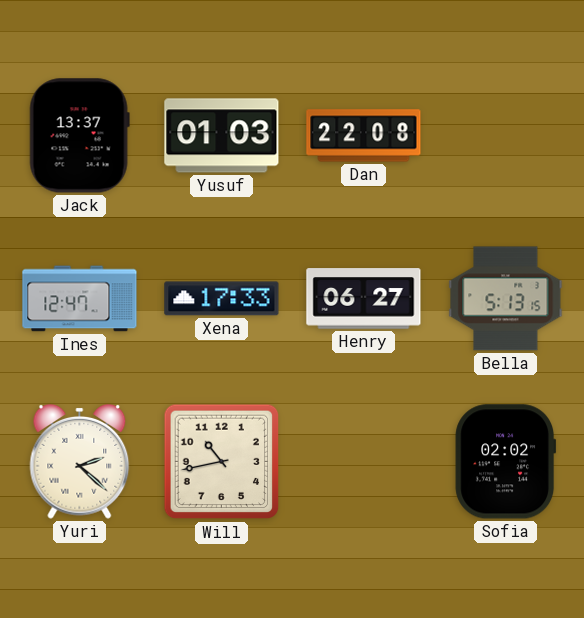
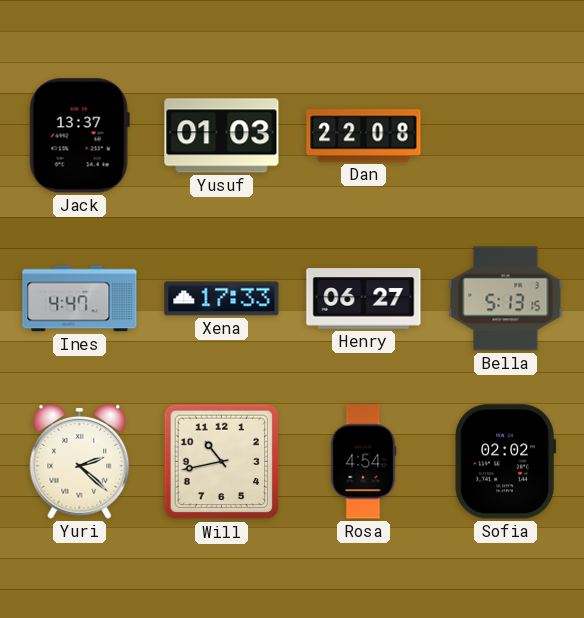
Ines: 12:47 -> 4:47 (80, 299)
Rosa: none -> 4:54 (363, 462)
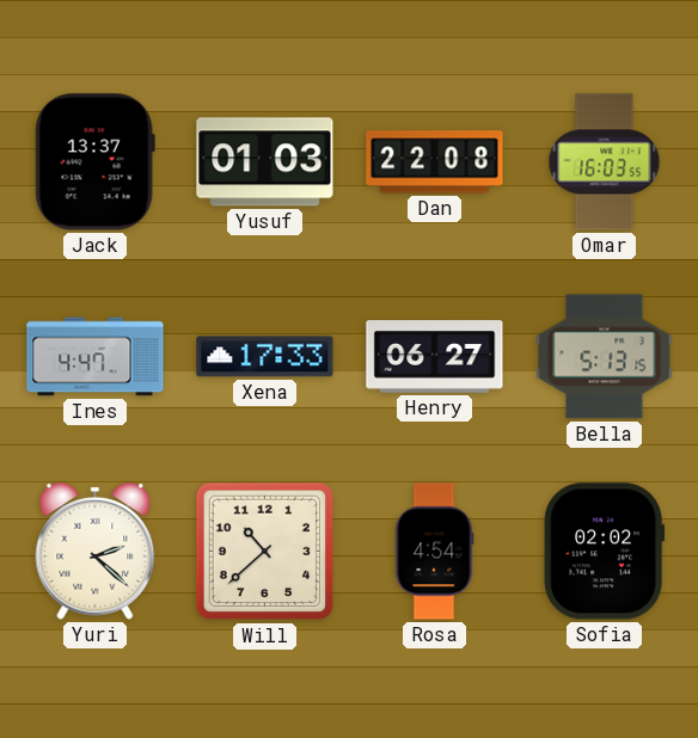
Omar: none -> 16:03 (605, 162)
Will: 10:43 -> 10:38 (265, 552)
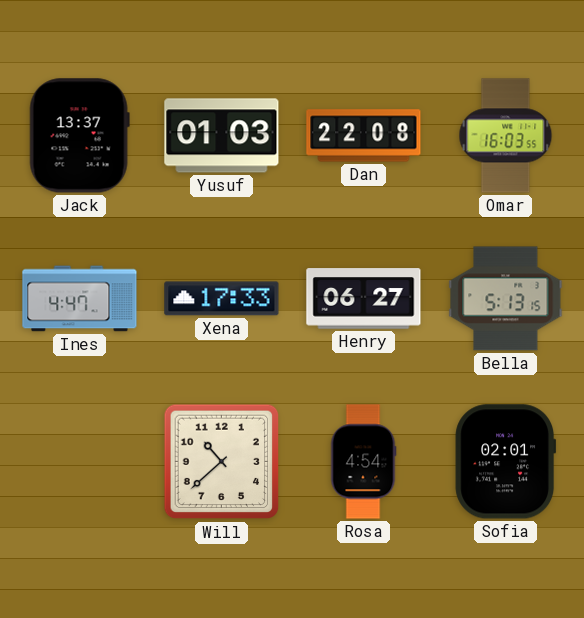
Yuri: 2:22 -> none (96, 552)
Sofia: 02:02 -> 02:01 (506, 462)
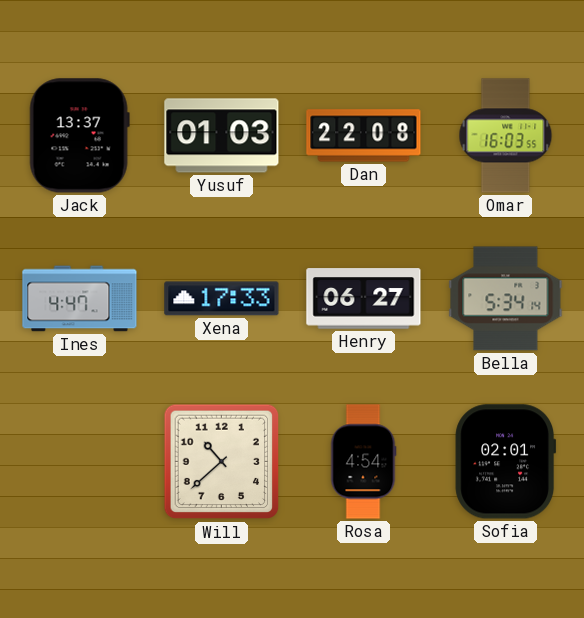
Bella: 5:13 -> 5:34 (506, 299)
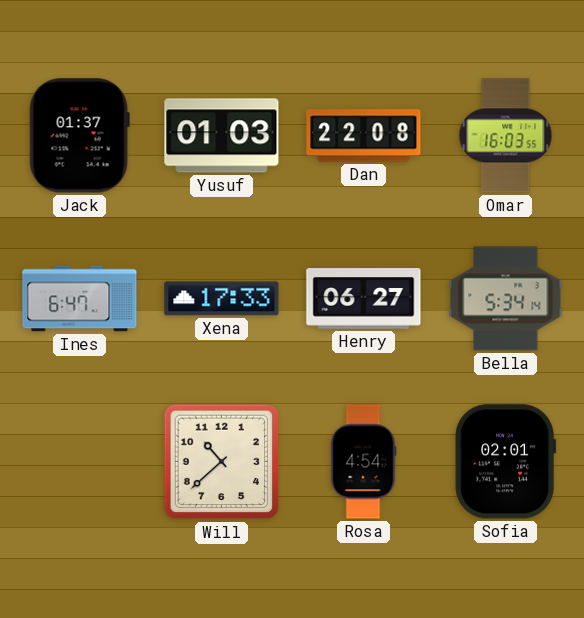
Jack: 13:37 -> 01:37 (79, 136)
Ines: 4:47 -> 6:47 (80, 299)
